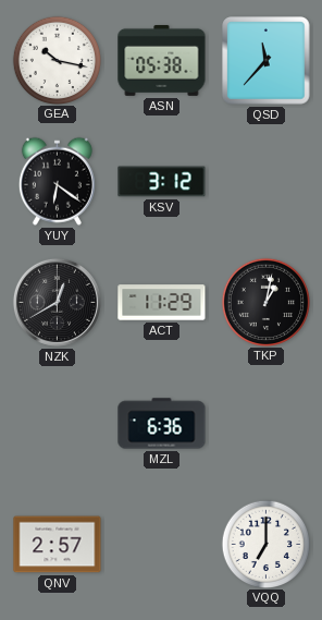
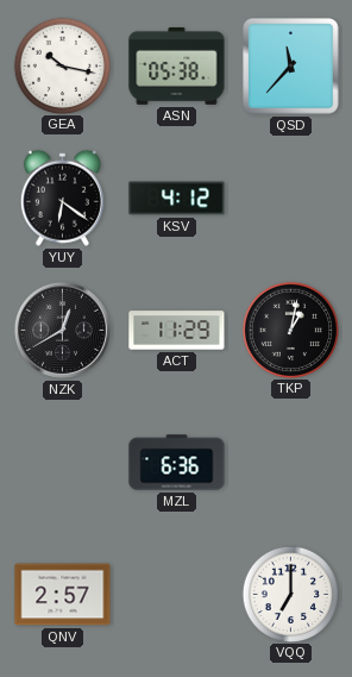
KSV: 3:12 -> 4:12 (177, 199)
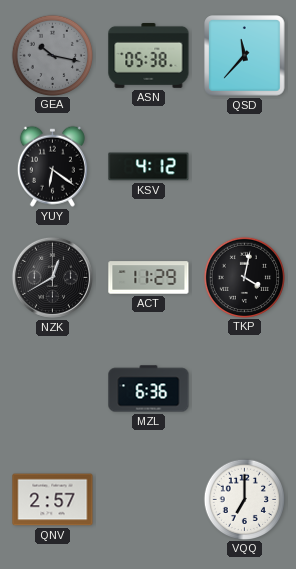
GEA dial: white -> grey (53, 55)
TKP: 1:02 -> 4:02 (245, 277)
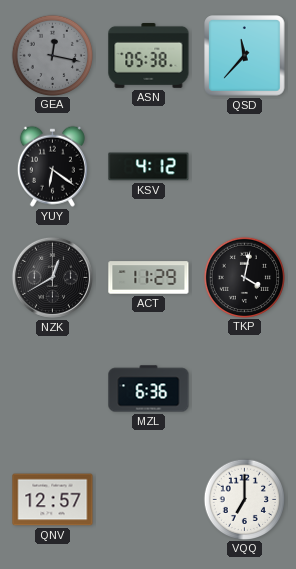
GEA: 10:17 -> 12:17 (53, 55)
QNV: 2:57 -> 12:57 (53, 500)
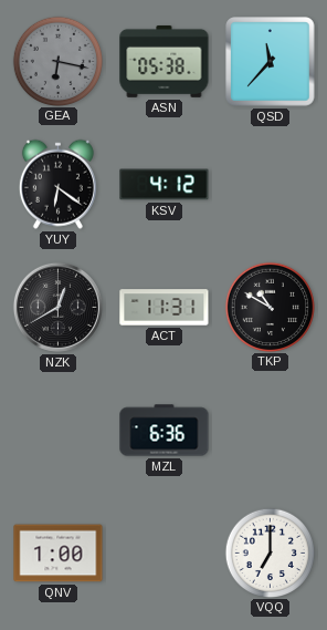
GEA: 12:17 -> 6:17 (59, 61)
ACT: 11:29 -> 11:31 (165, 308)
TKP: 4:02 -> 10:50 (271, 307)
QNV: 12:57 -> 1:00 (59, 554)
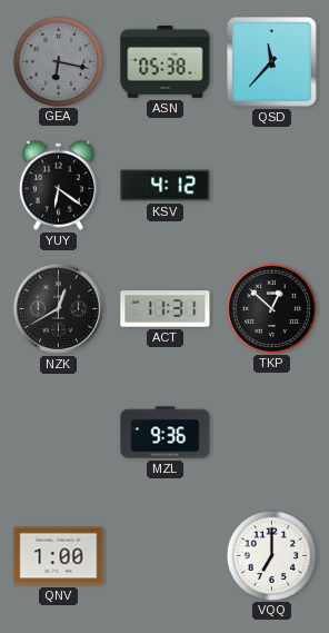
TKP: 10:50 -> 12:52 (272, 308)
MZL: 6:36 -> 9:36 (166, 433)
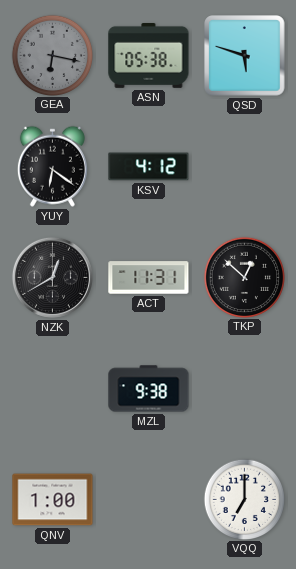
QSD: 11:37 -> 5:48 (245, 56)
MZL: 9:36 -> 9:38 (149, 389)
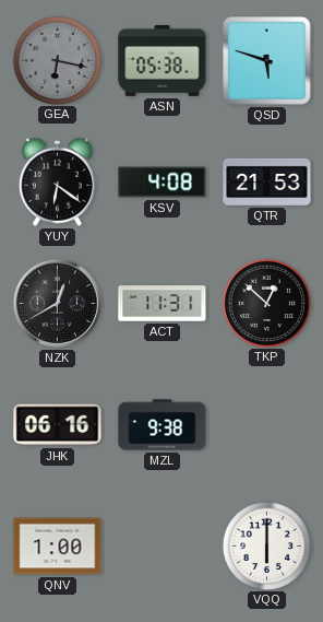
KSV: 4:12 -> 4:08 (163, 183)
QTR: none -> 21:53 (267, 181)
JHK: none -> 06:16 (58, 425)
VQQ: 7:00 -> 6:00 (267, 545)
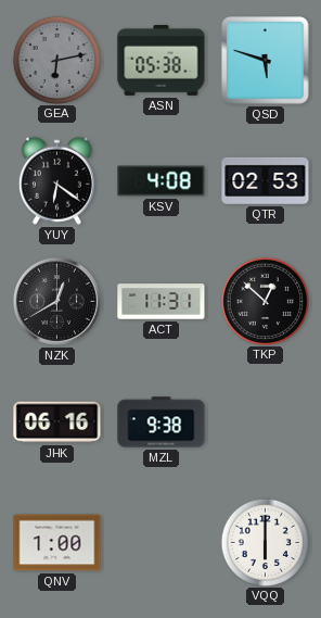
GEA: 6:17 -> 6:13 (57, 60)
QTR: 21:53 -> 02:53 (266, 180)
